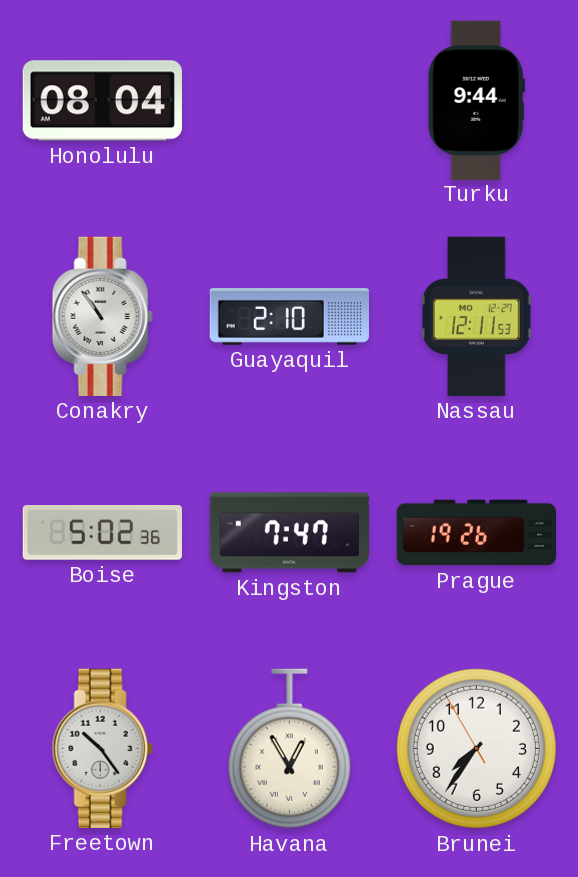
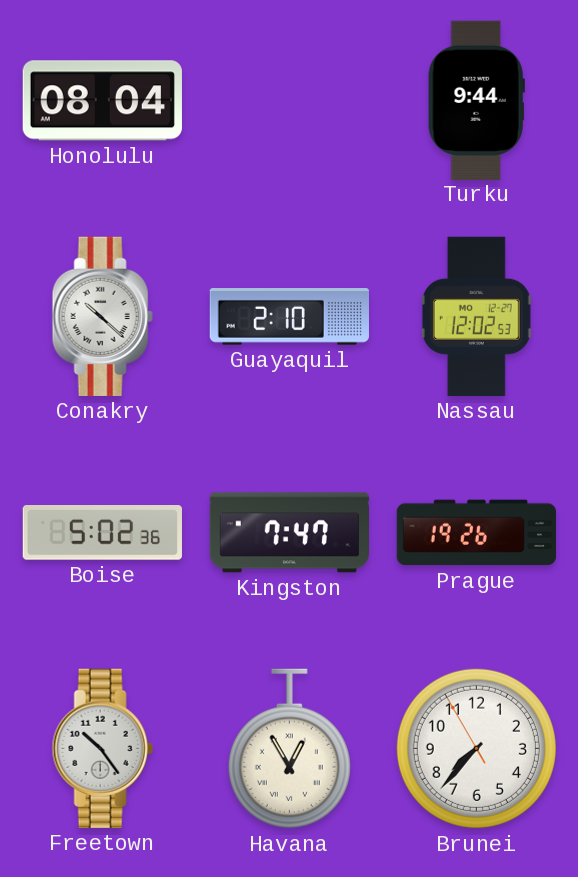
Conakry: 10:54 -> 10:22 (102, 316)
Nassau: 12:11 -> 12:02 (476, 316)
Brunei: 7:35 -> 7:36 (476, 748)
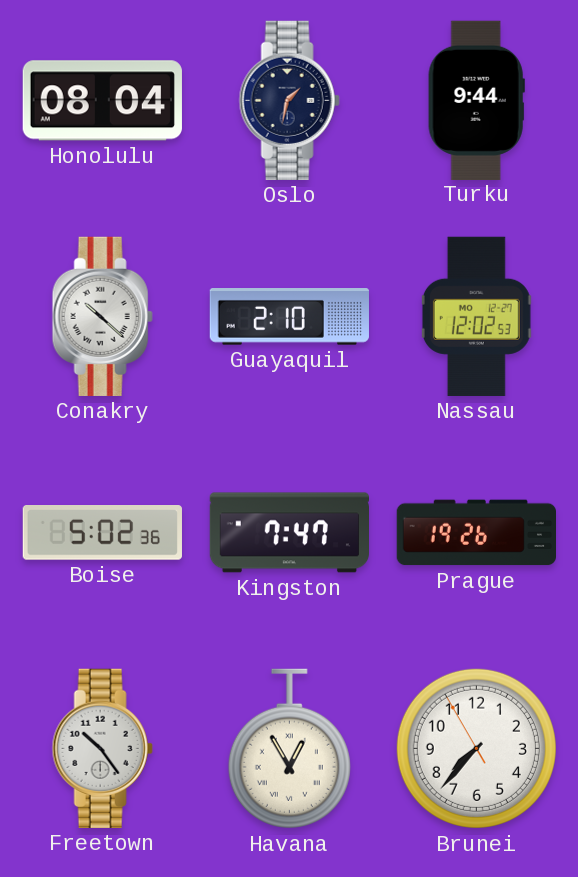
Oslo: none -> 1:32 (289, 100)
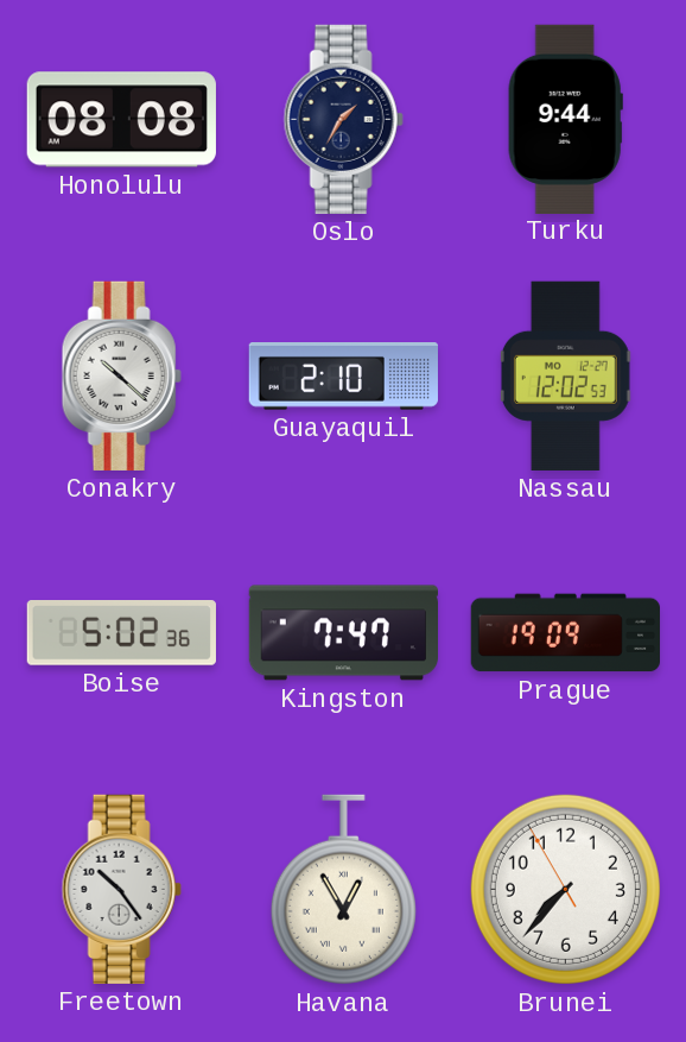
Honolulu: 08:04 -> 08:08 (121, 120)
Oslo: 1:32 -> 1:35 (343, 119)
Prague: 19:26 -> 19:09 (565, 633)
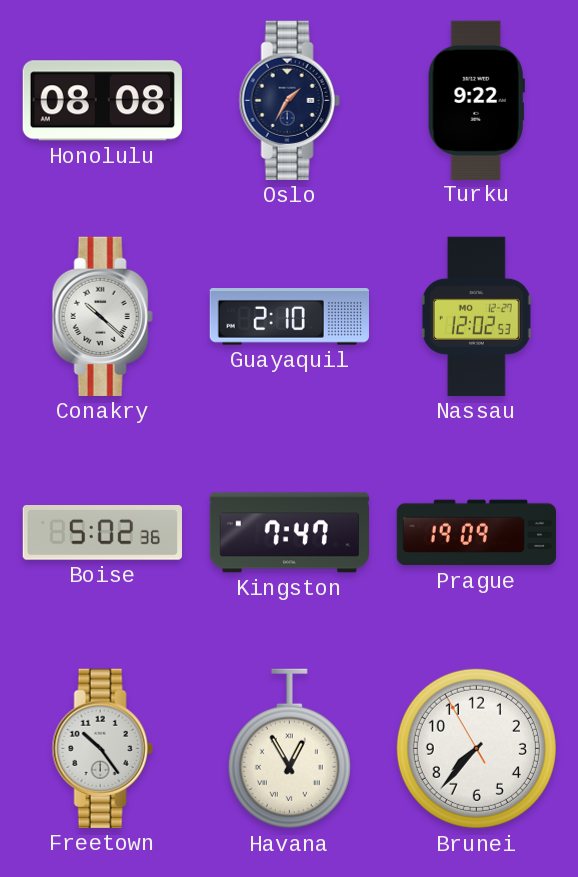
Turku: 9:44 -> 9:22 (476, 100)
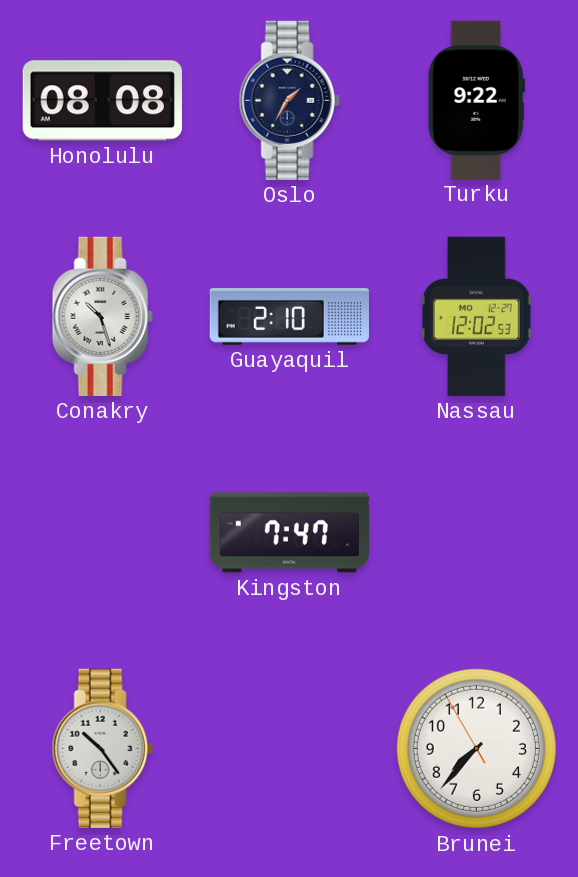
Conakry: 10:22 -> 10:27 (102, 316)
Boise: 5:02 -> none (102, 533)
Prague: 19:09 -> none (476, 533)
Havana: 12:55 -> none (289, 749)
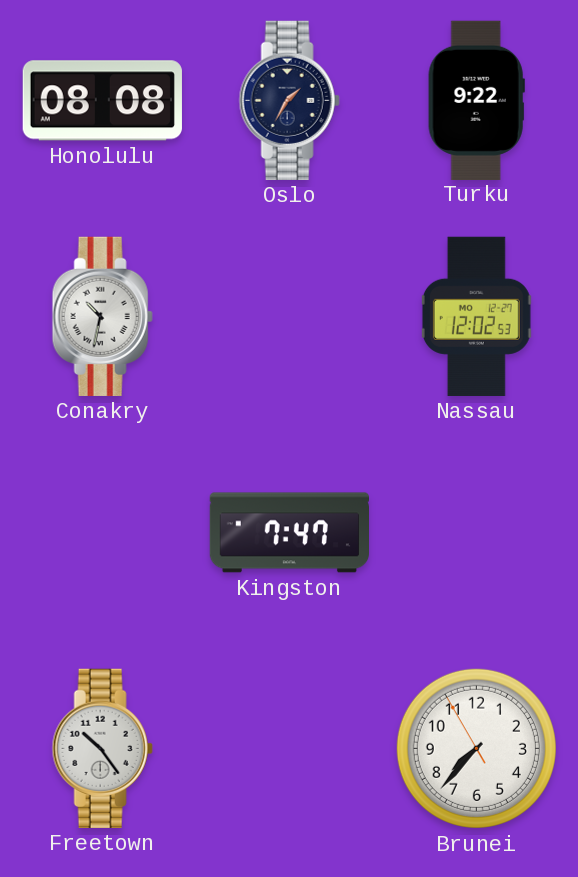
Conakry: 10:27 -> 10:32 (102, 316)
Guayaquil: 2:10 -> none (289, 317)
